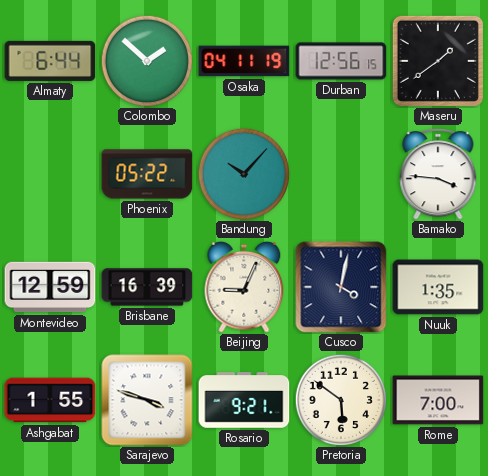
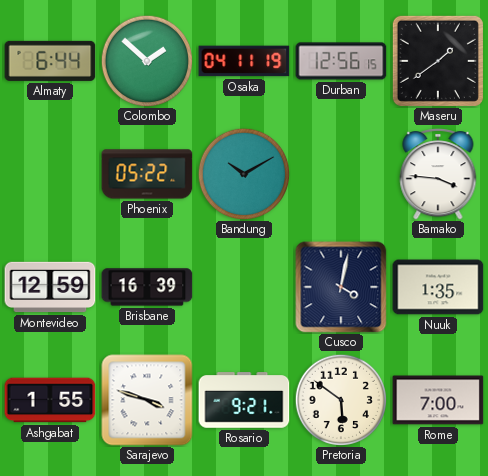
Bandung: 10:07 -> 10:10 (243, 173)
Beijing: 9:04 -> none (244, 287)
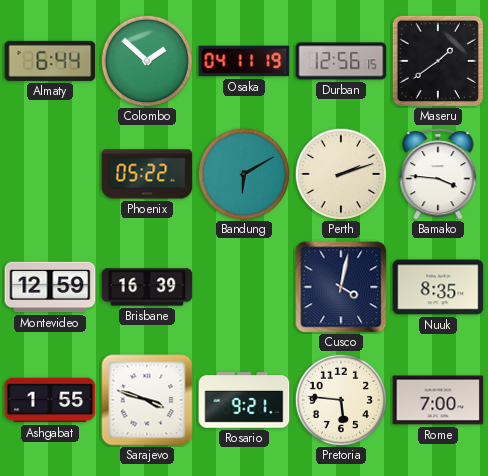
Bandung: 10:10 -> 6:10 (243, 173)
Perth: none -> 2:12 (340, 173)
Nuuk: 1:35 -> 8:35 (438, 287)
Pretoria: 5:51 -> 5:46 (340, 399)
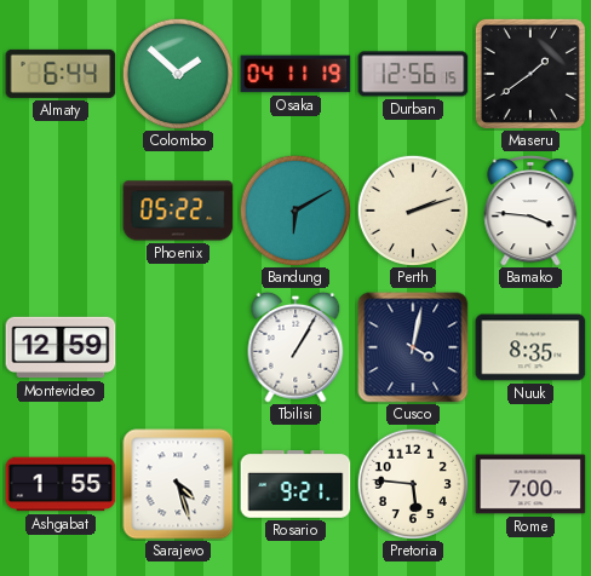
Brisbane: 16:39 -> none (147, 287)
Tbilisi: none -> 1:05 (295, 347)
Sarajevo: 3:48 -> 4:27 (178, 484)
